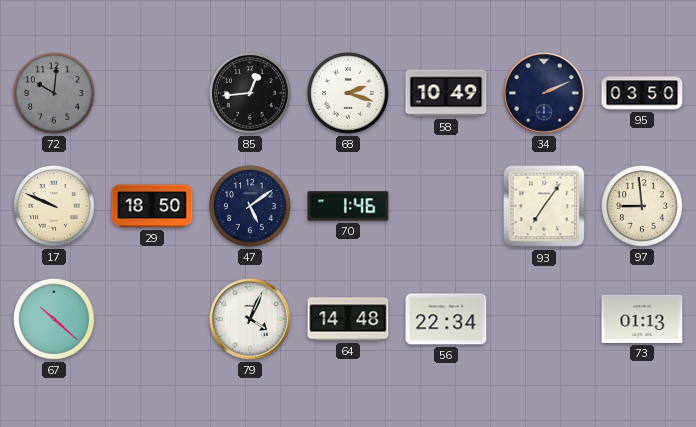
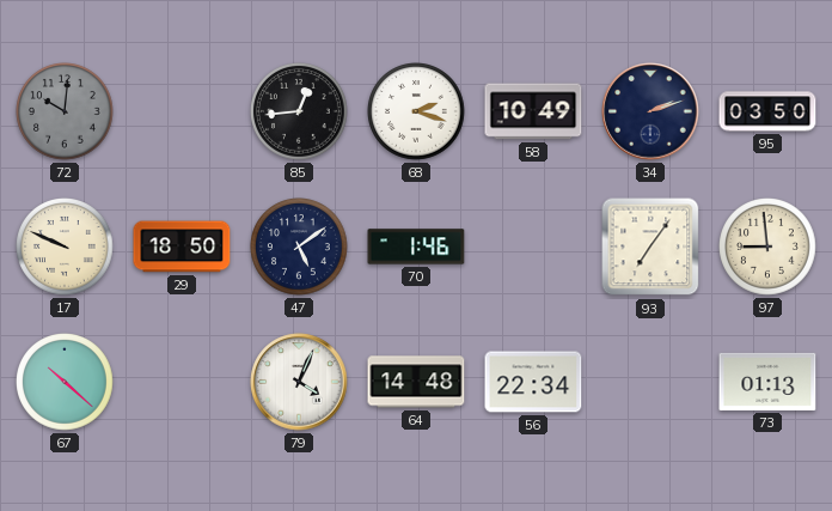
34: 2:11 -> 2:12 (650, 111)
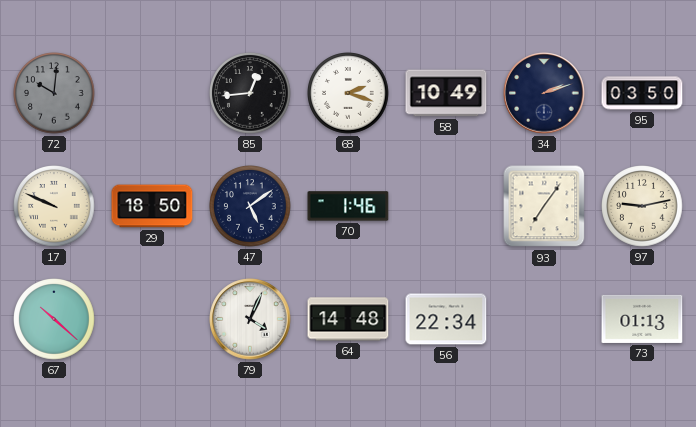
97: 8:59 -> 9:13 (642, 206)
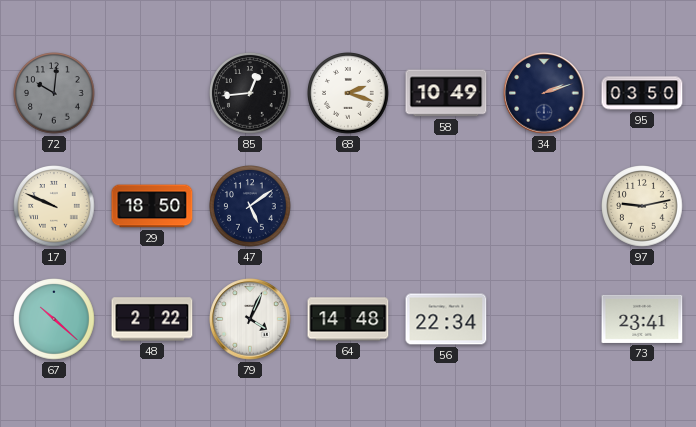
70: 1:46 -> none (348, 206)
93: 7:06 -> none (544, 206)
48: none -> 2:22 (152, 319)
73: 01:13 -> 23:41 (642, 319)
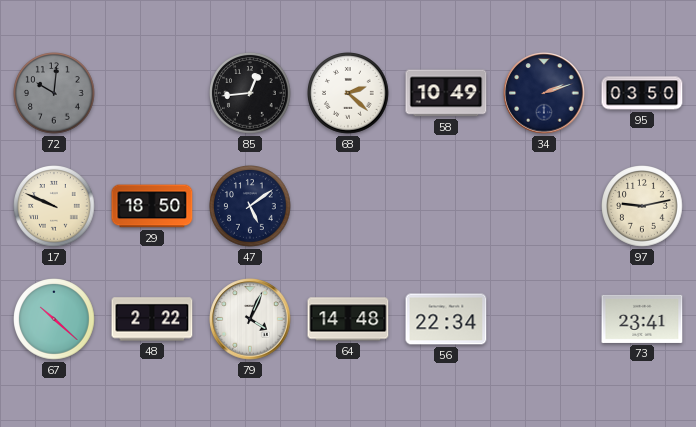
68: 2:18 -> 2:22 (348, 93)
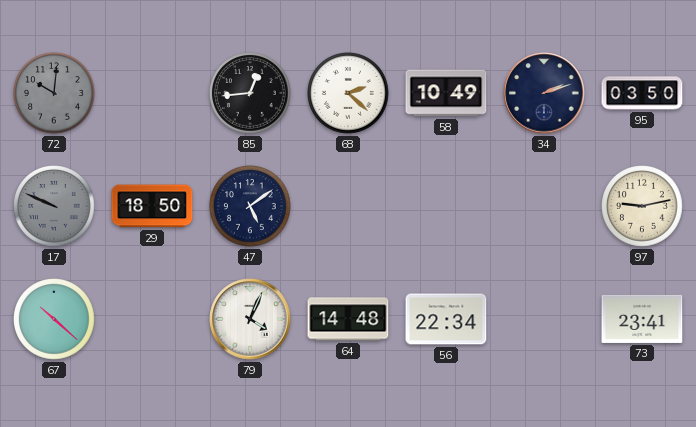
17 dial: cream -> grey (54, 206)
48: 2:22 -> none (152, 319)
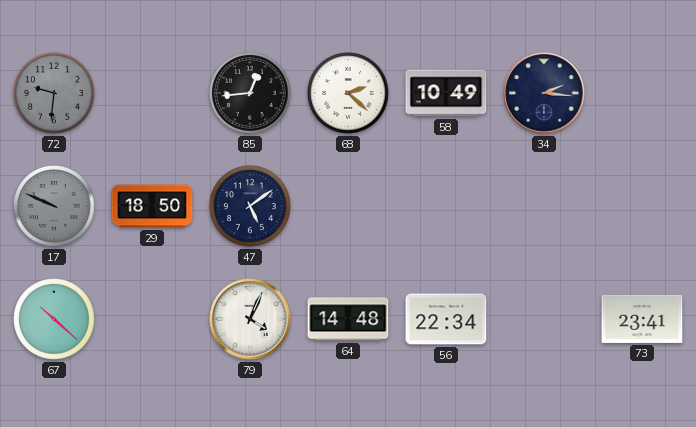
72: 10:01 -> 9:31 (54, 93)
34: 2:12 -> 2:16 (544, 93)
95: 03:50 -> none (642, 93)
97: 9:13 -> none (642, 206)
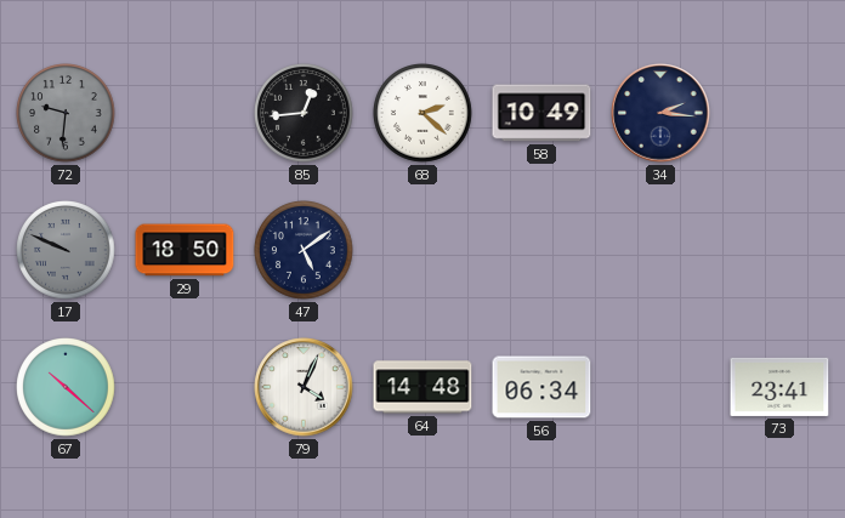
56: 22:34 -> 06:34 (541, 387)
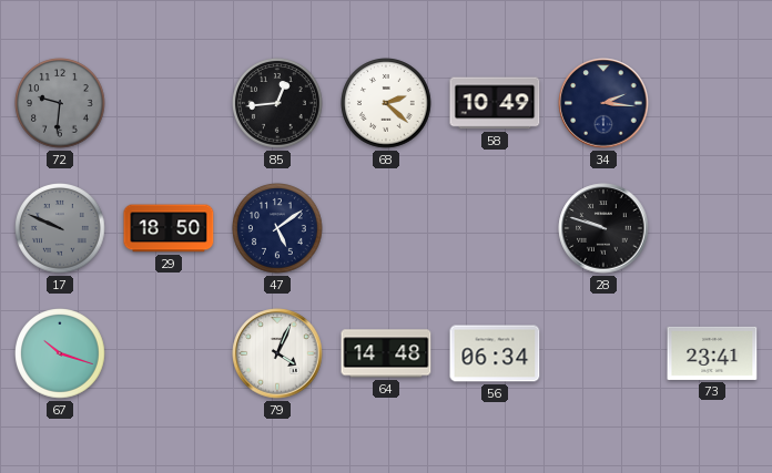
28: none -> 9:48 (603, 228)
67: 10:22 -> 10:18 (60, 353)
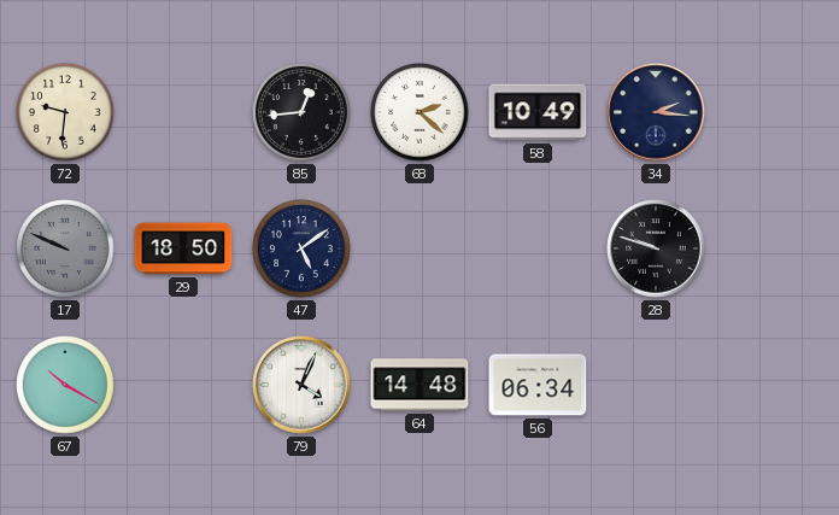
72 dial: grey -> cream (65, 112)
67: 10:18 -> 10:20 (65, 385)
73: 23:41 -> none (712, 353)
